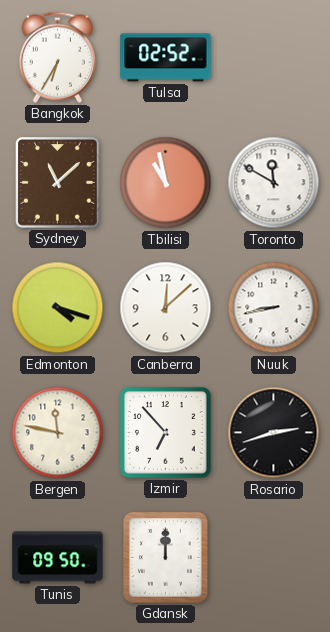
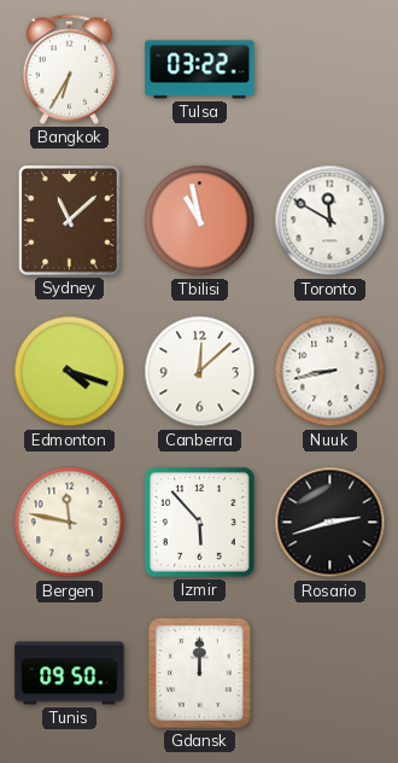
Tulsa: 02:52 -> 03:22 (200, 70)
Izmir: 6:53 -> 5:53 (200, 523)
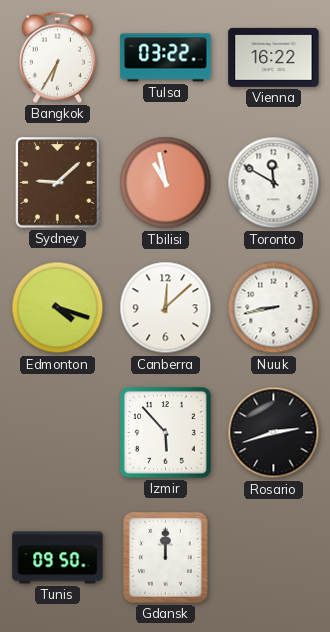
Vienna: none -> 16:22 (274, 57)
Sydney: 11:08 -> 9:08 (58, 183)
Bergen: 11:47 -> none (70, 523)
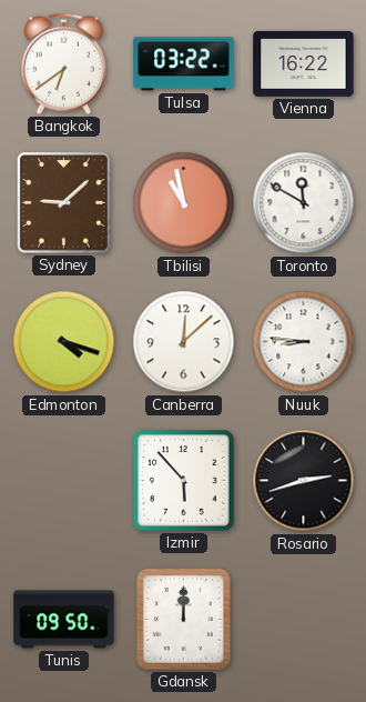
Bangkok: 6:35 -> 6:39 (63, 63)
Nuuk: 8:43 -> 8:46 (304, 342)
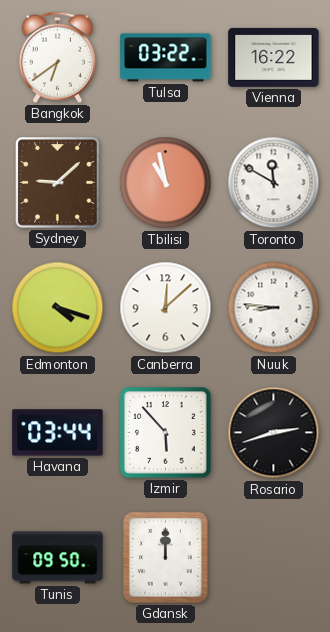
Havana: none -> 03:44 (58, 433)
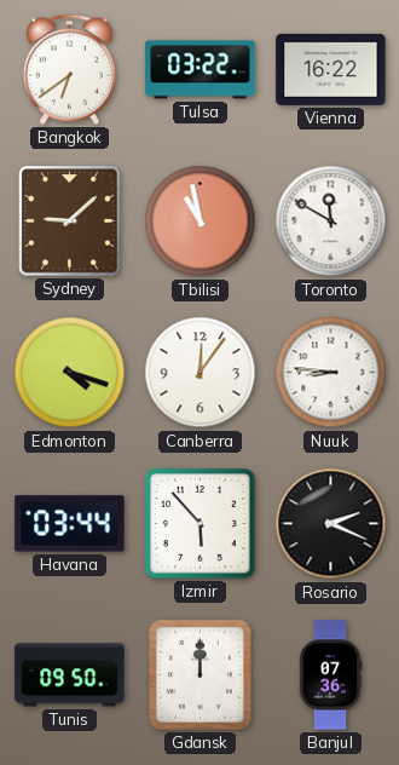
Canberra: 12:08 -> 12:06 (201, 373)
Rosario: 2:42 -> 2:19 (331, 524)
Banjul: none -> 07:36 (330, 675)
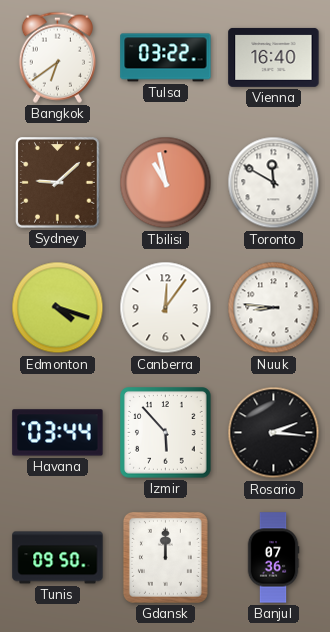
Vienna: 16:22 -> 16:40 (274, 57)
Rosario: 2:19 -> 2:16 (274, 433)
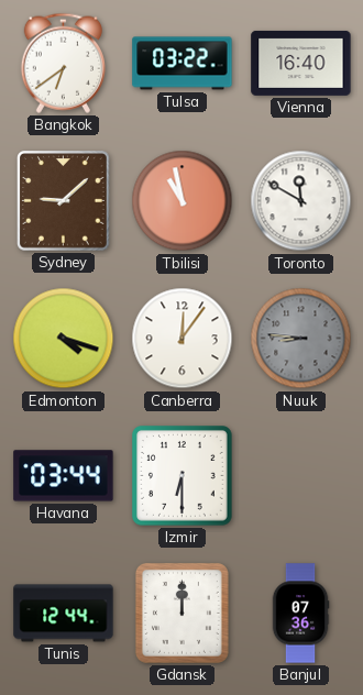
Nuuk dial: white -> grey (301, 339)
Izmir: 5:53 -> 6:30 (183, 476)
Rosario: 2:16 -> none (274, 433)
Tunis: 09:50 -> 12:44 (64, 614)
